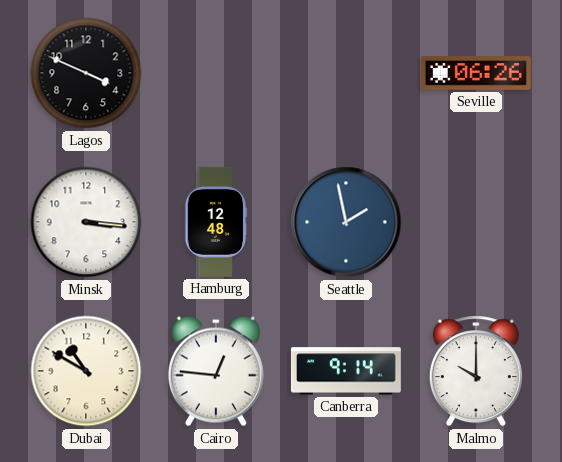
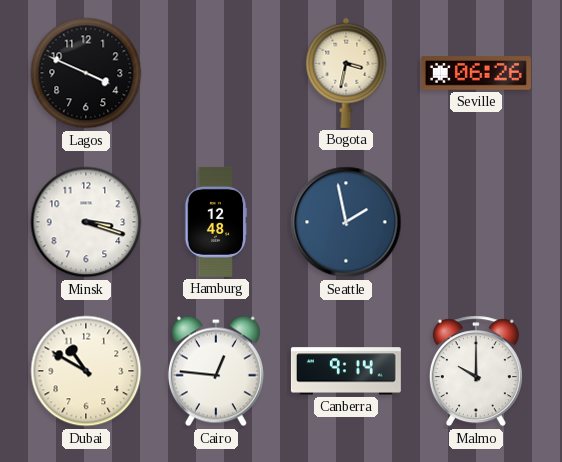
Bogota: none -> 3:32 (346, 73)
Minsk: 3:16 -> 3:18 (86, 222)
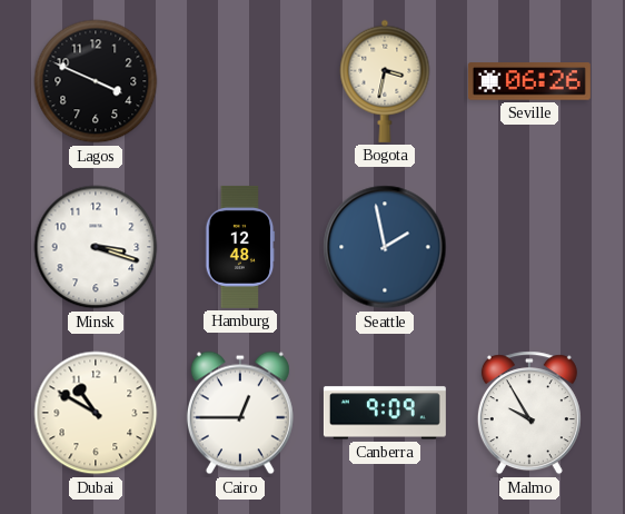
Cairo: 12:46 -> 12:45 (240, 413)
Canberra: 9:14 -> 9:09 (385, 413)
Malmo: 10:00 -> 9:55 (529, 413)
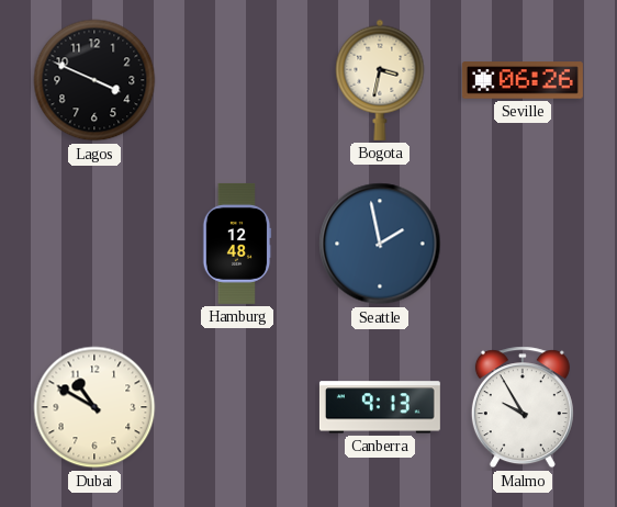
Minsk: 3:18 -> none (96, 247)
Cairo: 12:45 -> none (240, 413)
Canberra: 9:09 -> 9:13 (380, 407)
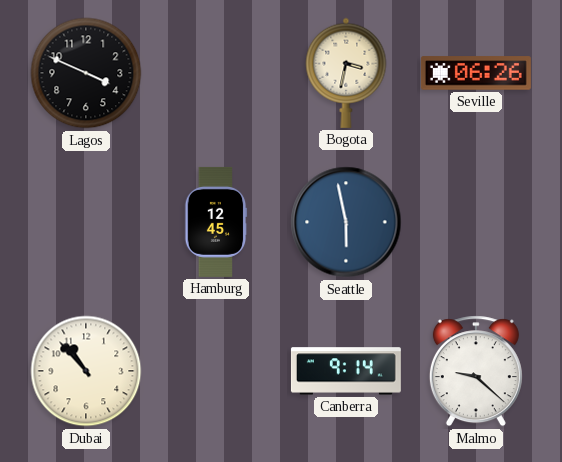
Hamburg: 12:48 -> 12:45 (216, 222)
Seattle: 1:58 -> 5:58 (346, 222)
Dubai: 10:50 -> 10:53 (86, 371)
Canberra: 9:13 -> 9:14 (346, 371)
Malmo: 9:55 -> 9:22 (476, 371)
